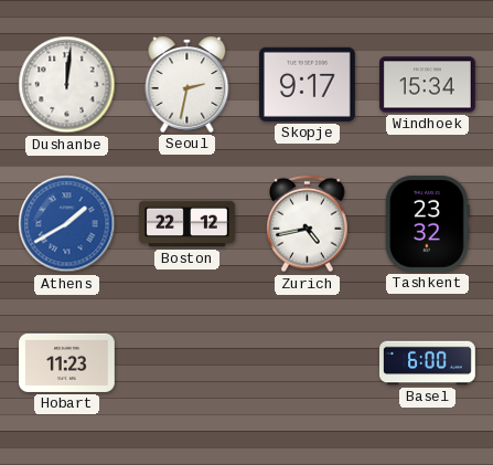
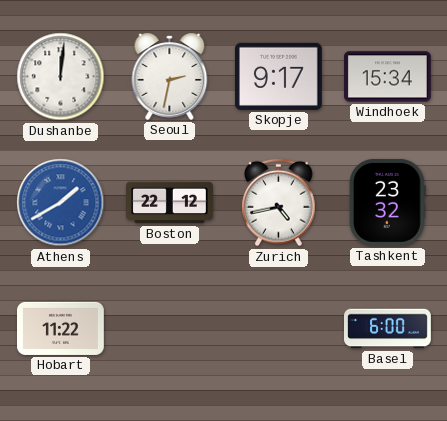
Hobart: 11:23 -> 11:22 (61, 328)
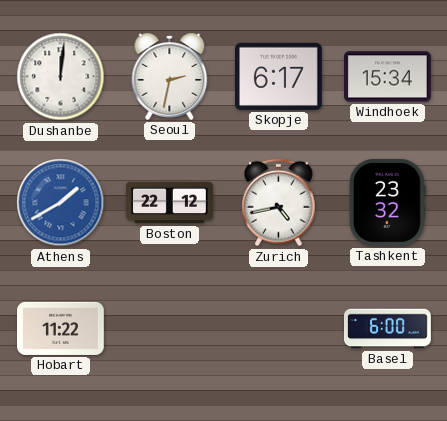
Skopje: 9:17 -> 6:17 (278, 76)
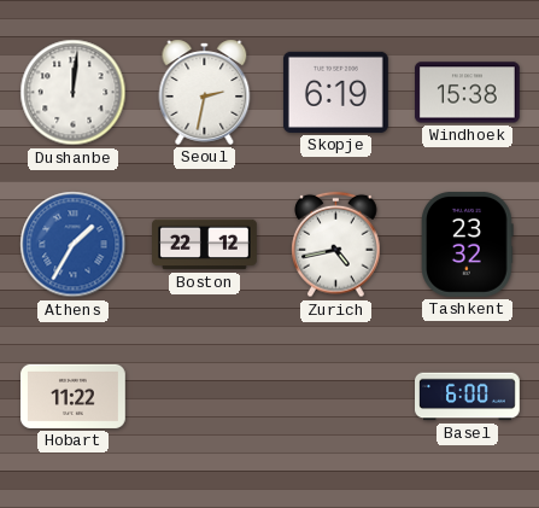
Skopje: 6:17 -> 6:19 (335, 92)
Windhoek: 15:34 -> 15:38 (468, 93)
Athens: 1:40 -> 1:35 (74, 245)
